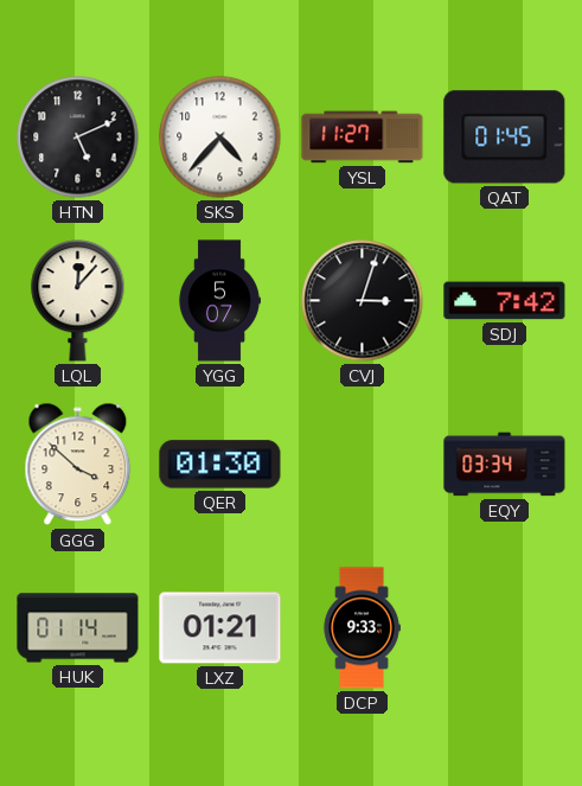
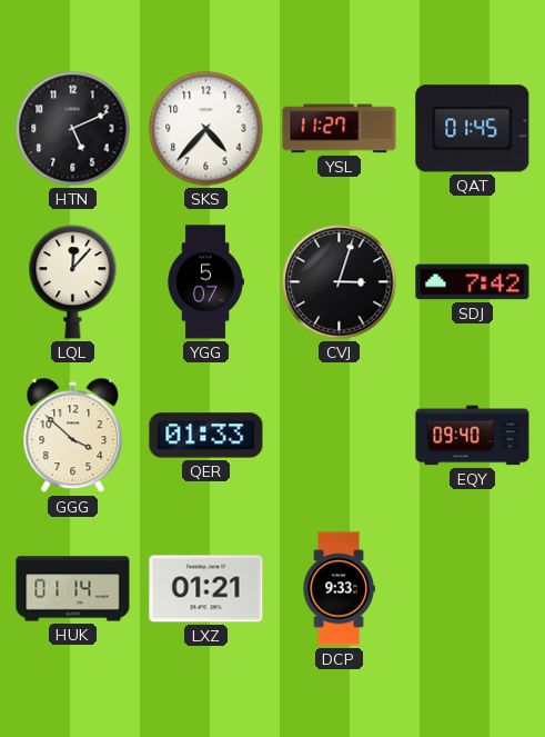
QER: 01:30 -> 01:33 (206, 436)
EQY: 03:34 -> 09:40 (473, 436)
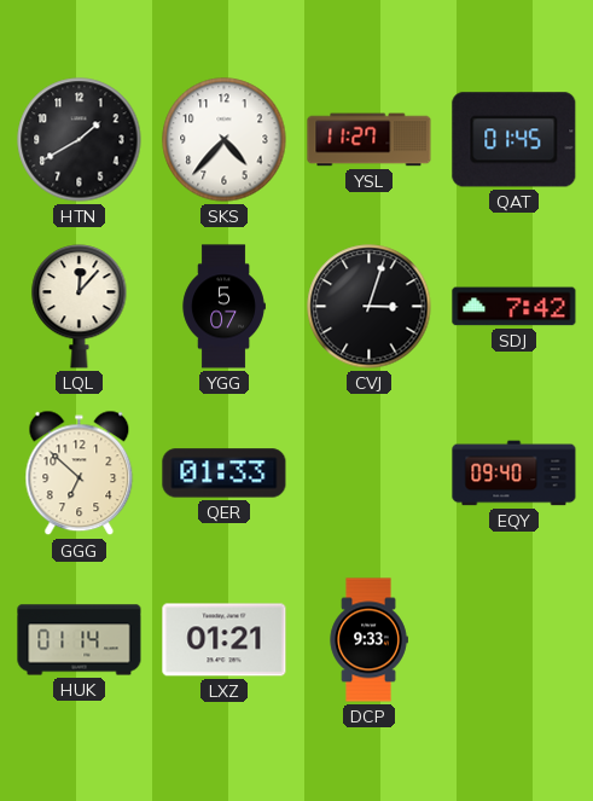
HTN: 5:11 -> 1:40 (80, 140)
GGG: 3:52 -> 6:52 (80, 474)
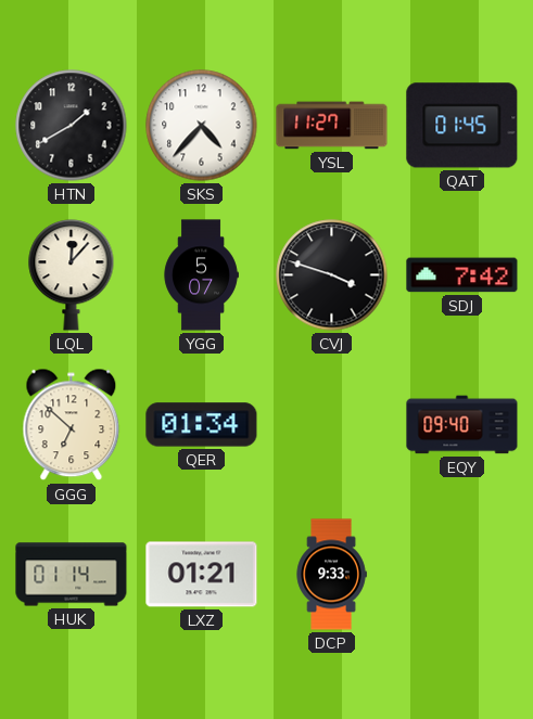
CVJ: 3:03 -> 3:48 (332, 275)
QER: 01:33 -> 01:34 (202, 425)
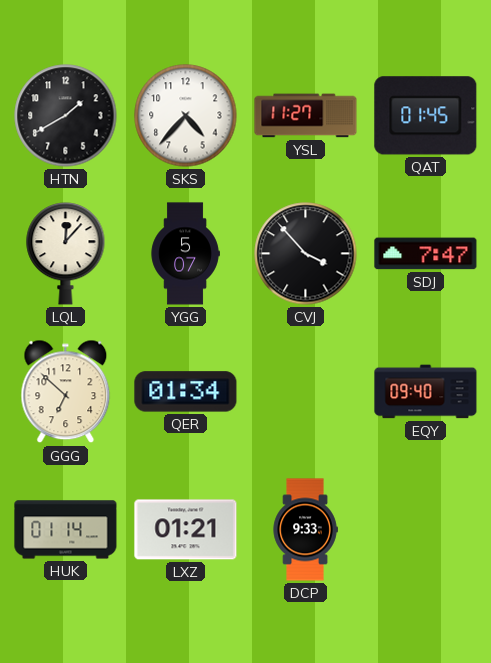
CVJ: 3:48 -> 3:53 (306, 254)
SDJ: 7:42 -> 7:47 (426, 254)
